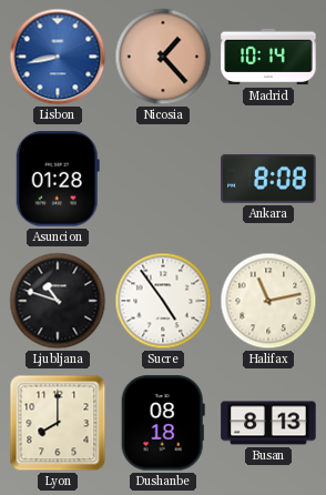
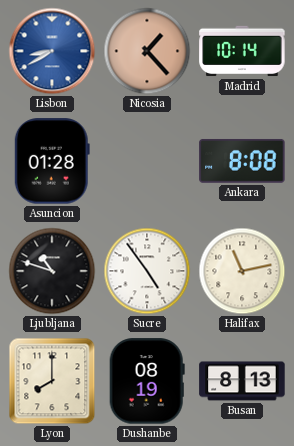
Lisbon: 8:43 -> 8:40 (52, 51)
Dushanbe: 08:18 -> 08:19 (147, 381)
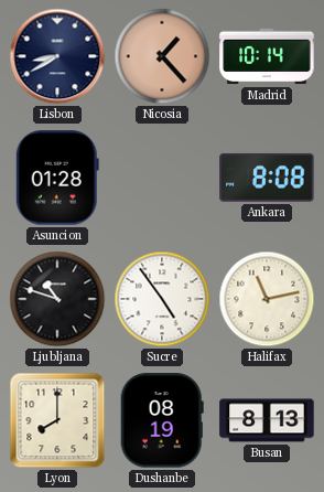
Lisbon dial: blue -> navy (57, 56)
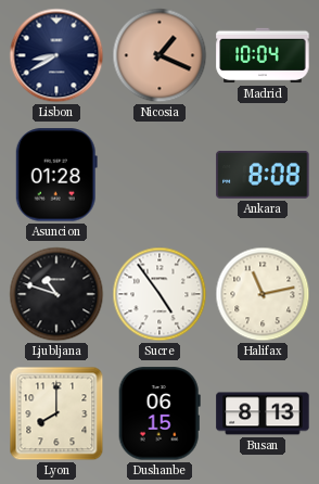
Nicosia: 1:23 -> 1:19 (159, 55)
Madrid: 10:14 -> 10:04 (263, 55)
Dushanbe: 08:19 -> 06:15 (159, 413)
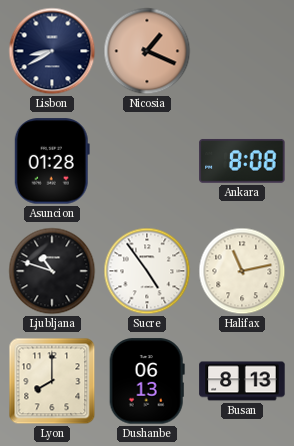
Madrid: 10:04 -> none (263, 55)
Dushanbe: 06:15 -> 06:13 (147, 381)
